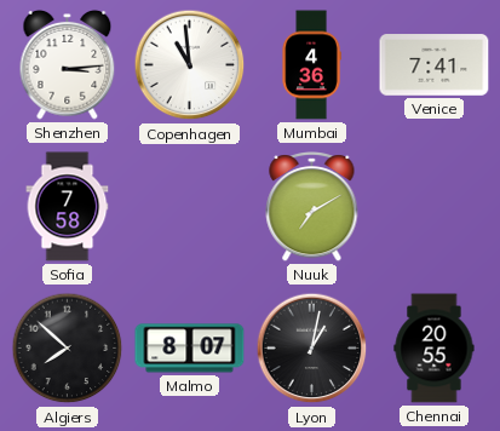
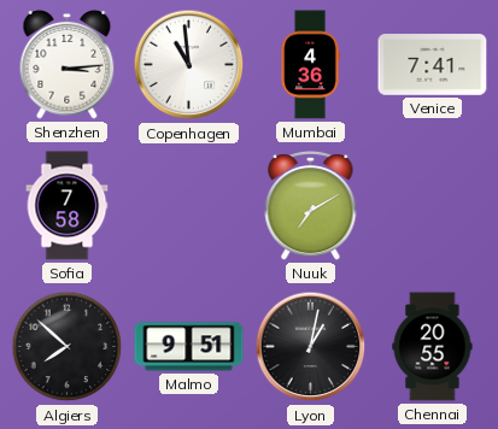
Malmo: 8:07 -> 9:51 (189, 347)
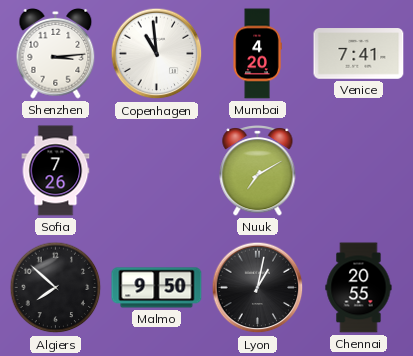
Mumbai: 4:36 -> 4:20 (257, 54)
Sofia: 7:58 -> 7:26 (56, 171)
Malmo: 9:51 -> 9:50 (157, 288)
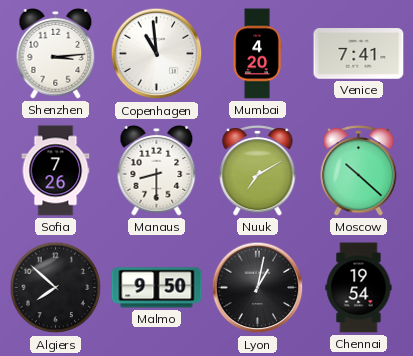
Manaus: none -> 8:30 (157, 170)
Moscow: none -> 10:22 (359, 171)
Chennai: 20:55 -> 19:54 (359, 288)
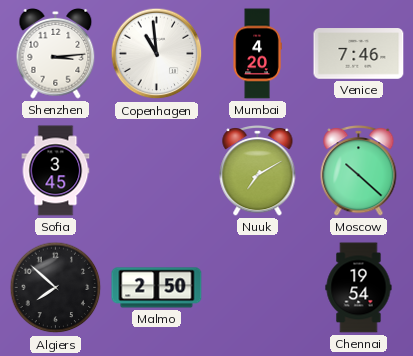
Venice: 7:41 -> 7:46 (359, 54)
Sofia: 7:26 -> 3:45 (56, 171)
Manaus: 8:30 -> none (157, 170)
Malmo: 9:50 -> 2:50 (157, 288)
Lyon: 1:02 -> none (258, 288)
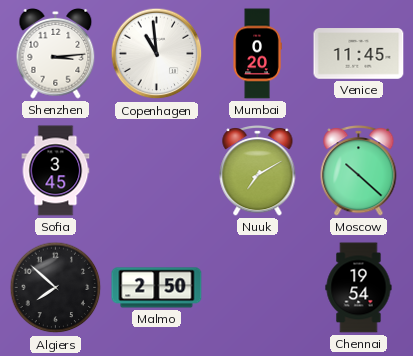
Mumbai: 4:20 -> 0:20 (257, 54)
Venice: 7:46 -> 11:45 (359, 54)
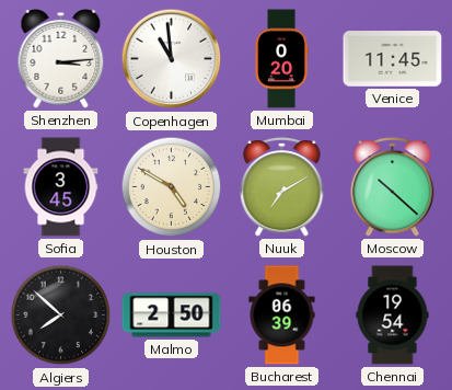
Houston: none -> 4:50 (172, 187)
Bucharest: none -> 06:39 (282, 316)
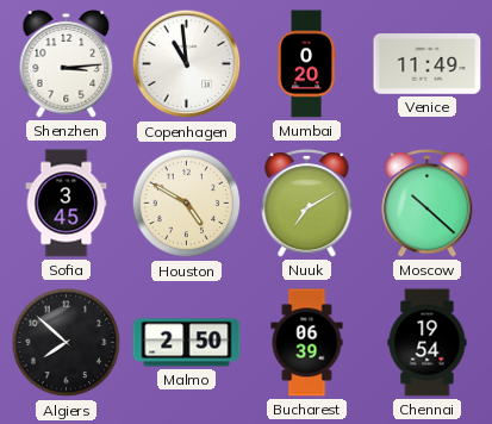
Venice: 11:45 -> 11:49 (428, 64)
